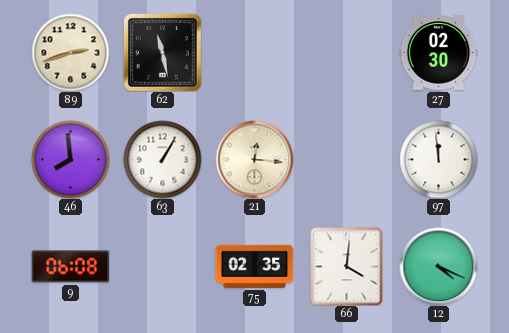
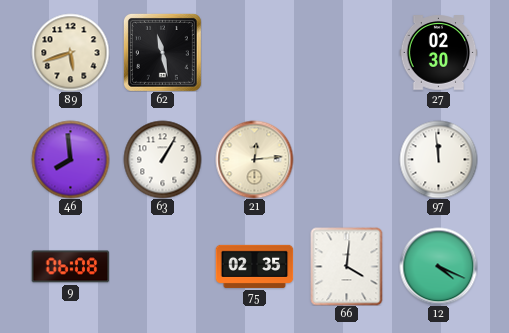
89: 2:42 -> 5:42 (70, 52)
21: 12:16 -> 12:14 (254, 159)
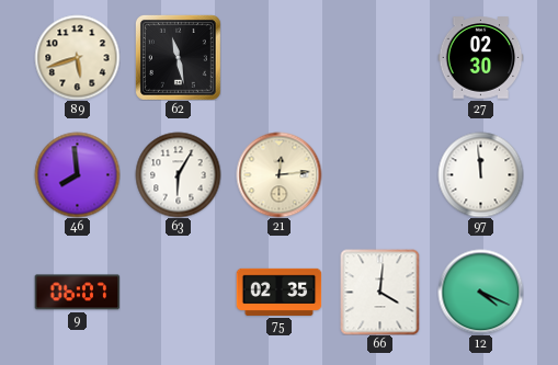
63: 1:05 -> 6:05 (178, 174)
9: 06:08 -> 06:07 (77, 293)
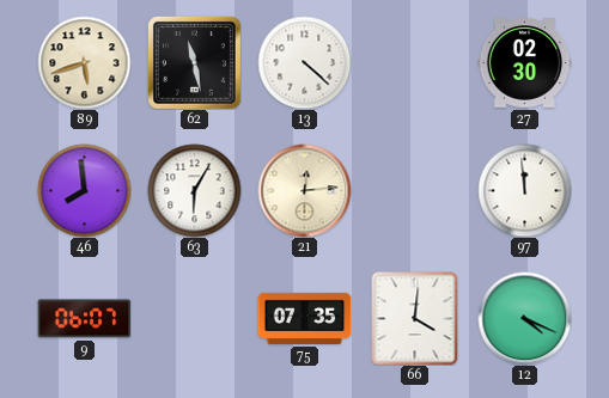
13: none -> 4:22 (304, 62)
75: 02:35 -> 07:35 (304, 318)
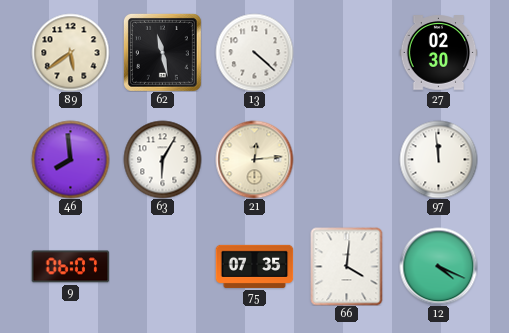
89: 5:42 -> 5:39 (70, 52)
